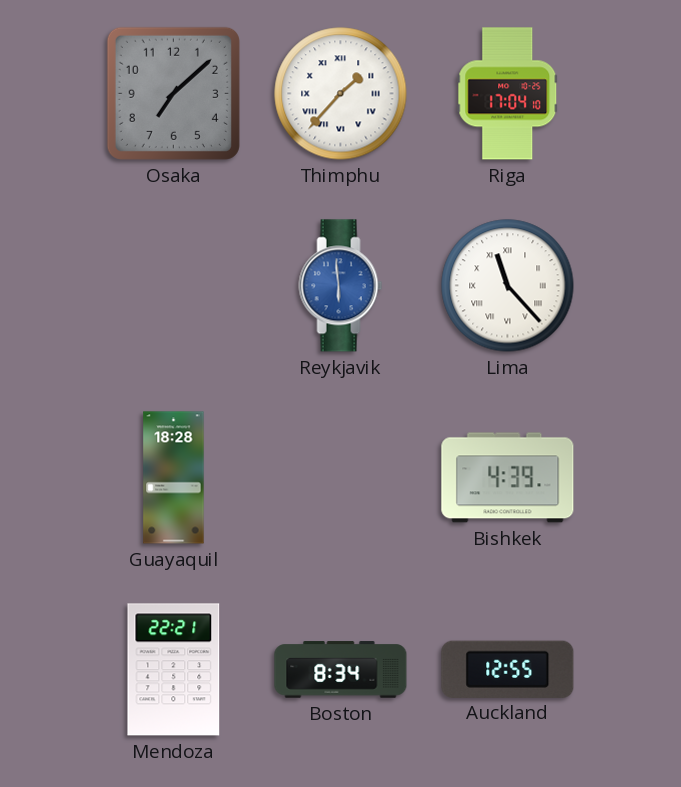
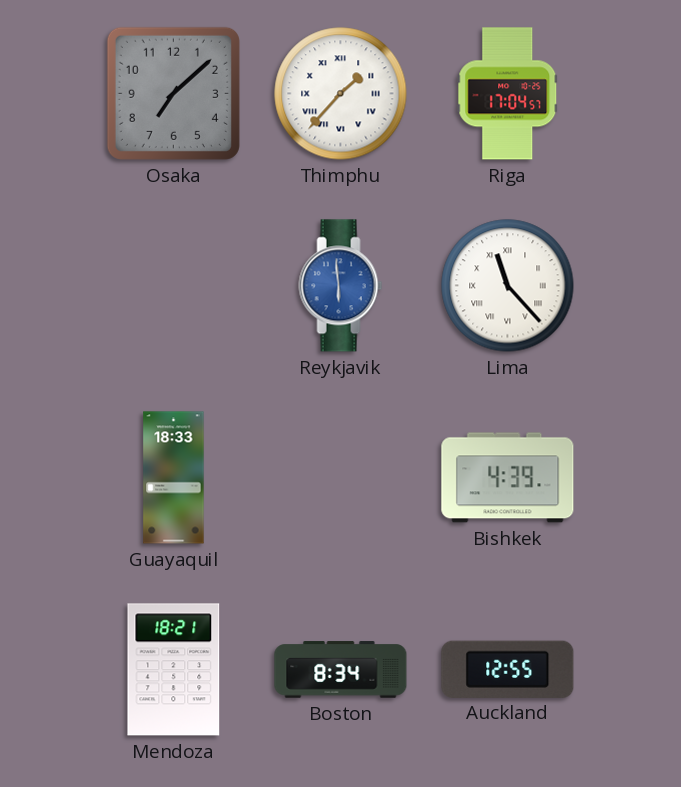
Riga: 17:04:10 -> 17:04:57 (508, 94)
Guayaquil: 18:28 -> 18:33 (174, 478)
Mendoza: 22:21 -> 18:21 (174, 670)
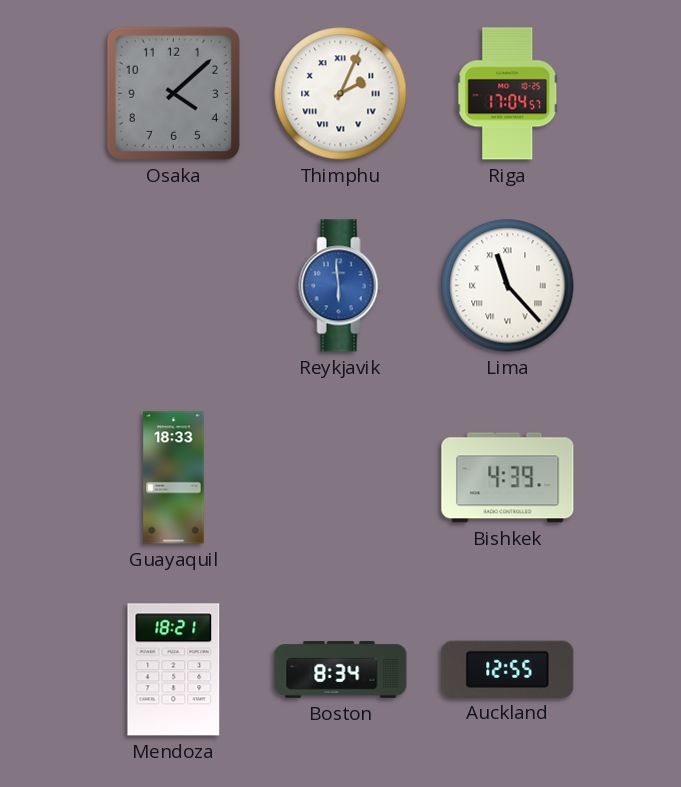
Osaka: 7:08 -> 4:08 (173, 93)
Thimphu: 1:37 -> 2:04 (341, 94)
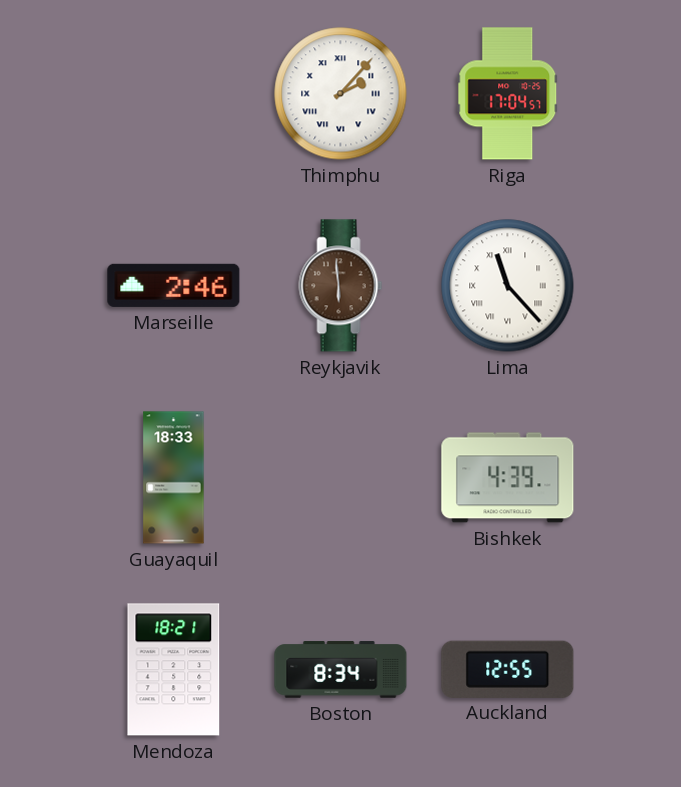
Osaka: 4:08 -> none (173, 93)
Thimphu: 2:04 -> 2:07 (341, 94)
Marseille: none -> 2:46 (174, 285)
Reykjavik dial: blue -> brown (341, 286)
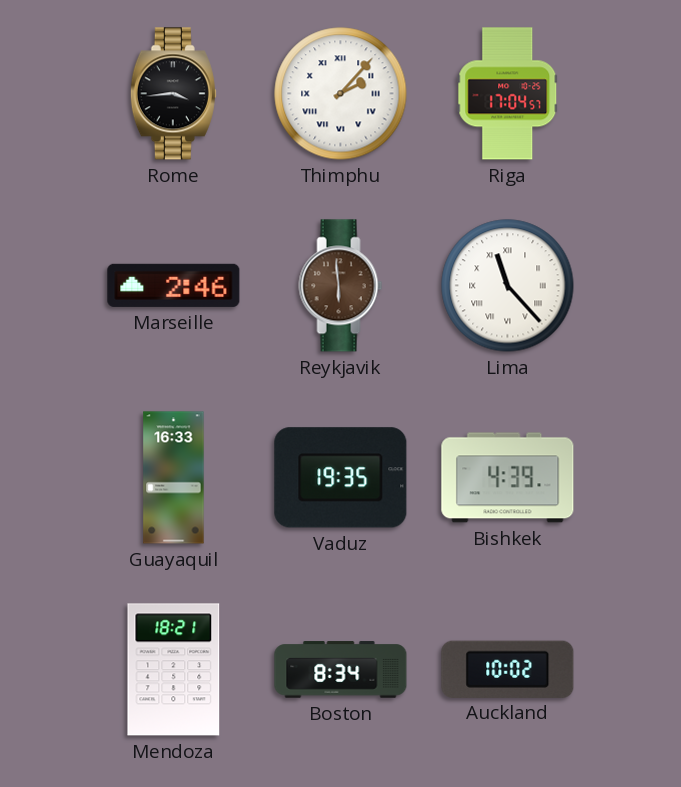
Rome: none -> 3:44 (173, 94)
Guayaquil: 18:33 -> 16:33 (174, 478)
Vaduz: none -> 19:35 (341, 478)
Auckland: 12:55 -> 10:02 (508, 669)
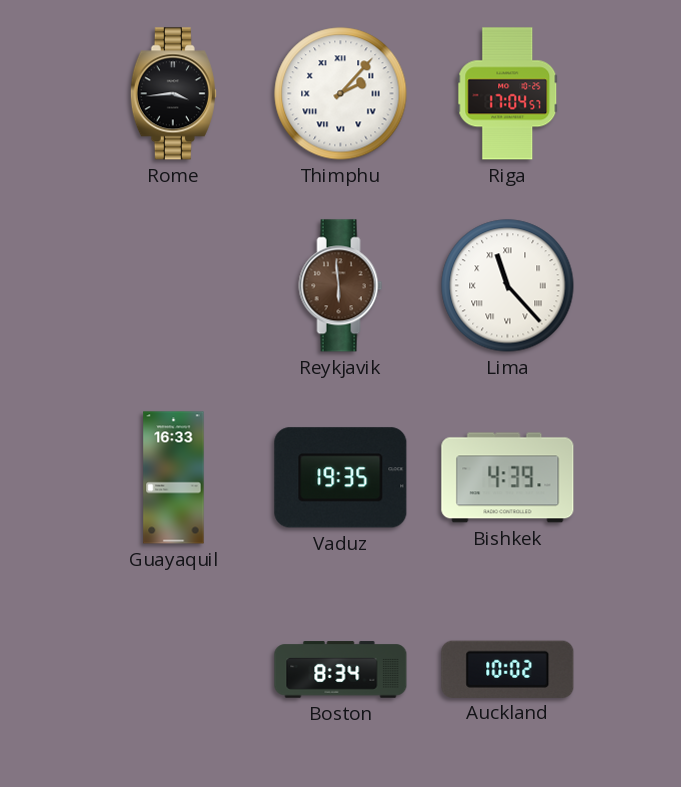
Marseille: 2:46 -> none (174, 285)
Mendoza: 18:21 -> none (174, 670)
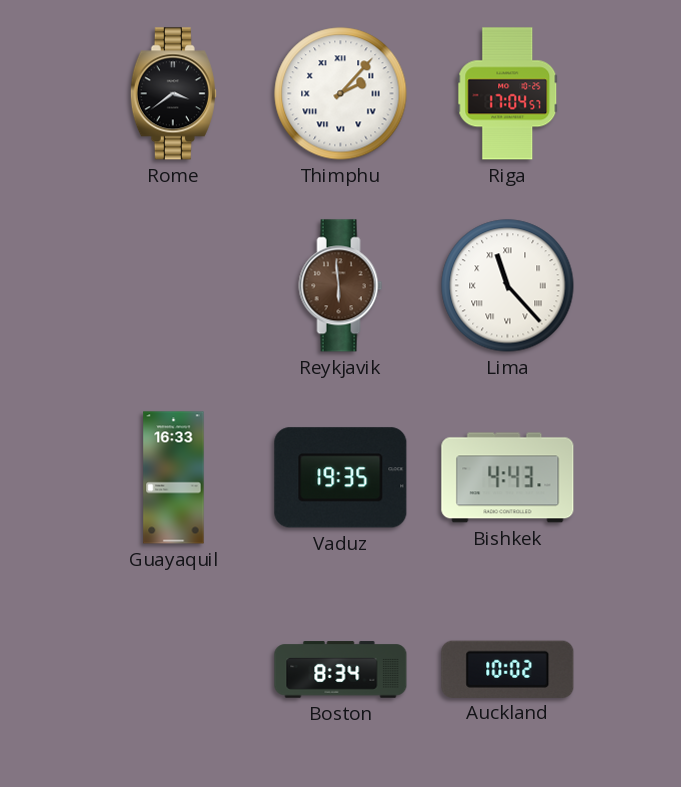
Rome: 3:44 -> 3:39 (173, 94)
Bishkek: 4:39 -> 4:43 (508, 478)
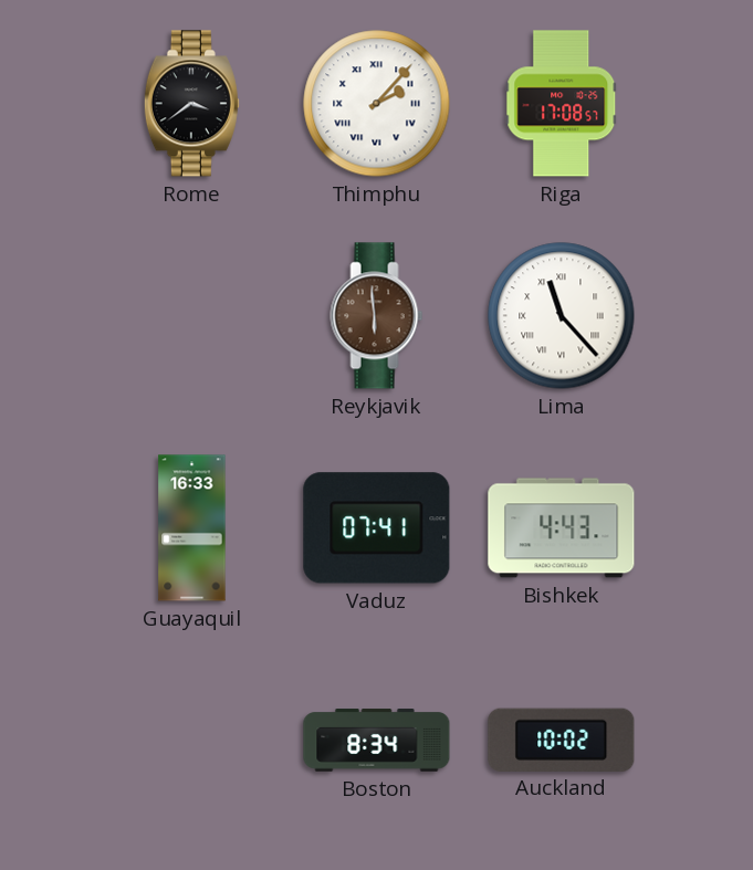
Riga: 17:04 -> 17:08 (562, 104)
Vaduz: 19:35 -> 07:41 (377, 528)
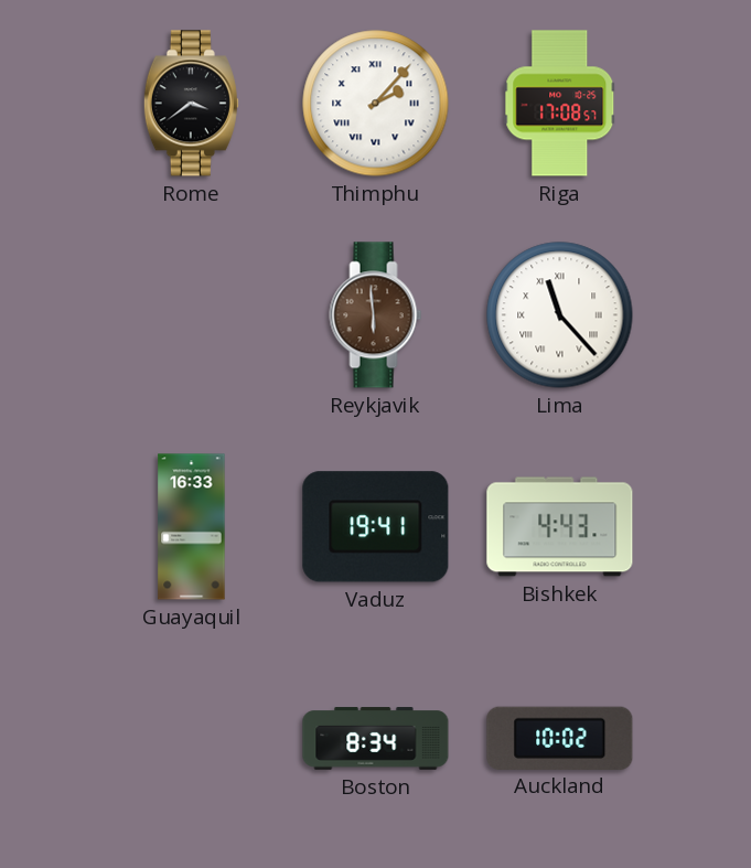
Vaduz: 07:41 -> 19:41 (376, 527)
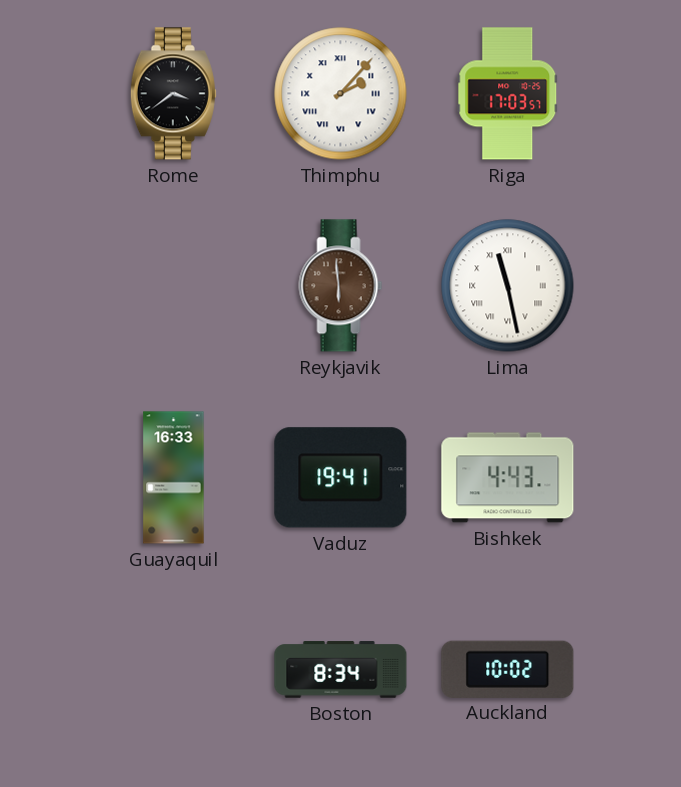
Riga: 17:08 -> 17:03 (508, 94)
Lima: 11:23 -> 11:28 (508, 286)
